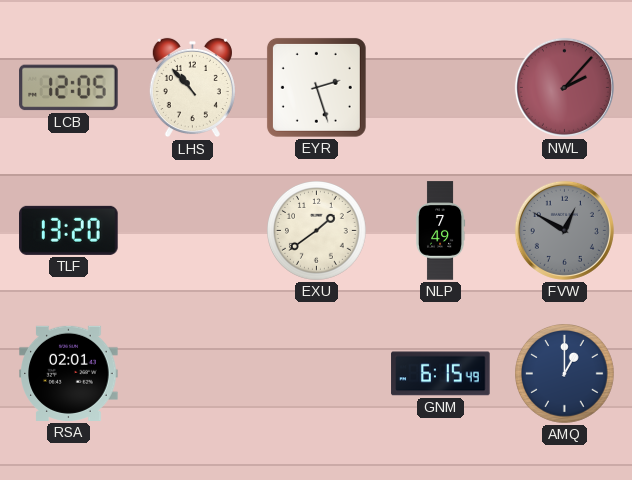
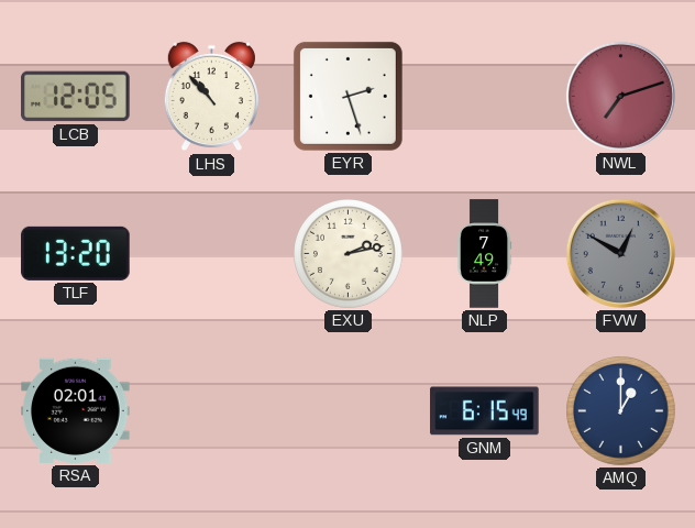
NWL: 2:07 -> 7:12 (620, 96)
EXU: 1:39 -> 2:13 (349, 254)
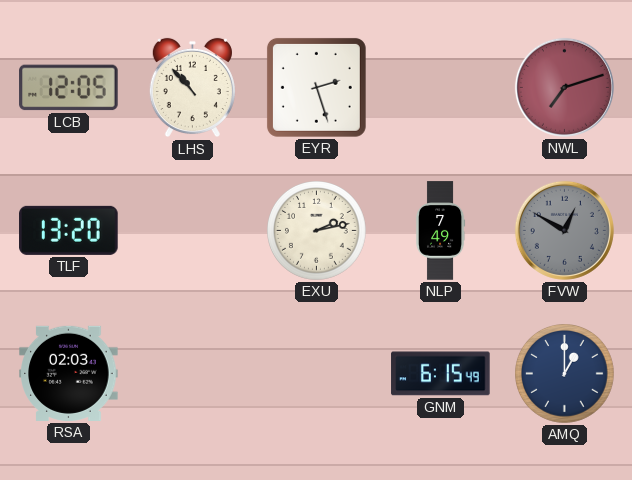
RSA: 02:01 -> 02:03 (69, 373)
